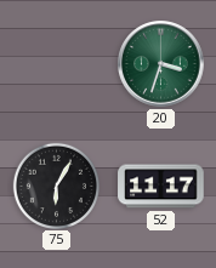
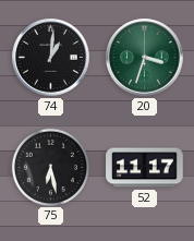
74: none -> 1:01 (51, 58)
75: 6:05 -> 6:28 (50, 167)
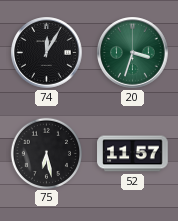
74: 1:01 -> 12:05 (47, 53)
52: 11:17 -> 11:57 (133, 154)
